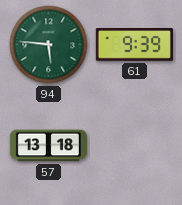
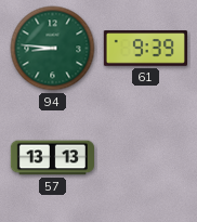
94: 5:46 -> 8:46 (53, 49)
57: 13:18 -> 13:13 (52, 158)
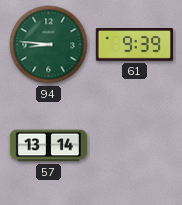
57: 13:13 -> 13:14 (48, 146)
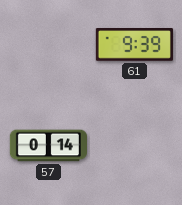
94: 8:46 -> none (49, 45)
57: 13:14 -> 0:14 (48, 146)
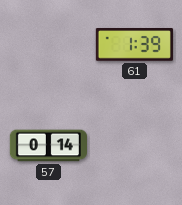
61: 9:39 -> 1:39 (134, 45)
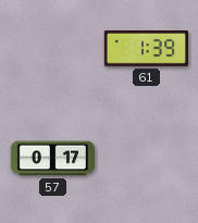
57: 0:14 -> 0:17 (52, 159)
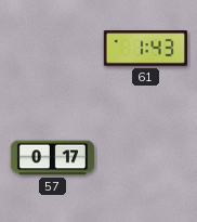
61: 1:39 -> 1:43 (145, 49)
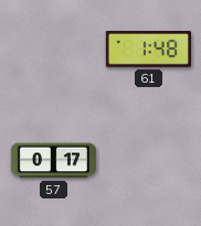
61: 1:43 -> 1:48 (148, 50)
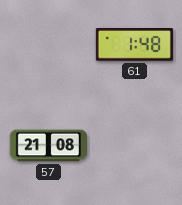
57: 0:17 -> 21:08 (48, 146)
